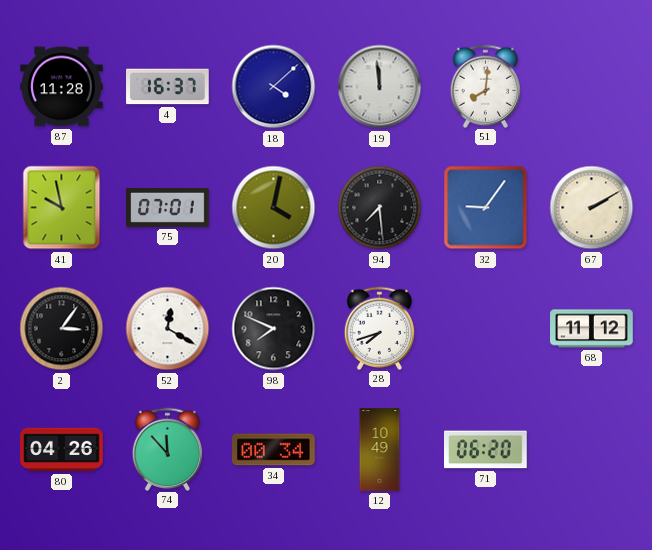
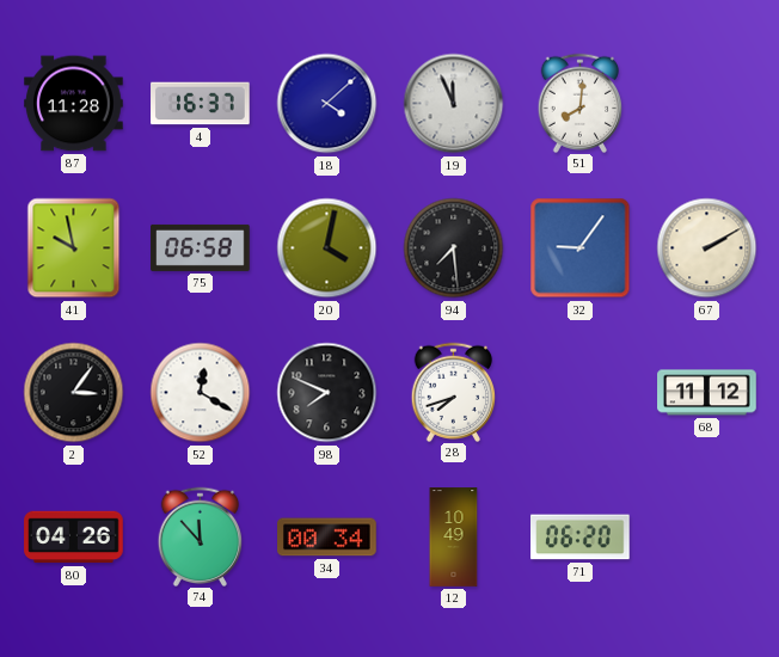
19: 11:59 -> 11:56 (454, 104)
75: 07:01 -> 06:58 (201, 247)
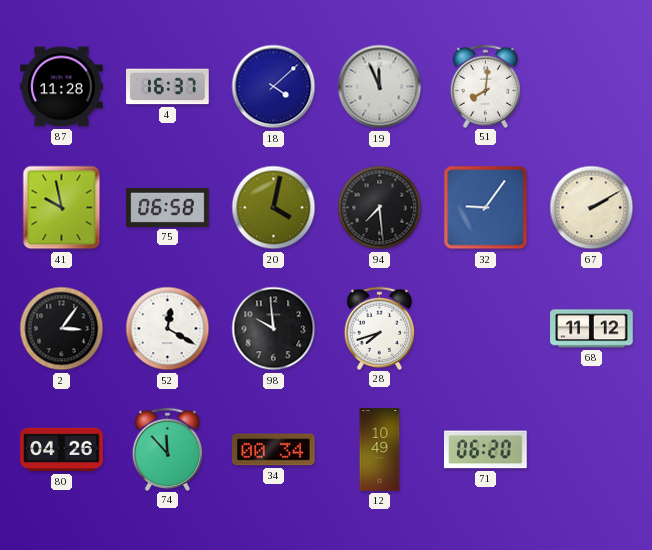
98: 7:49 -> 9:59 (274, 329)
